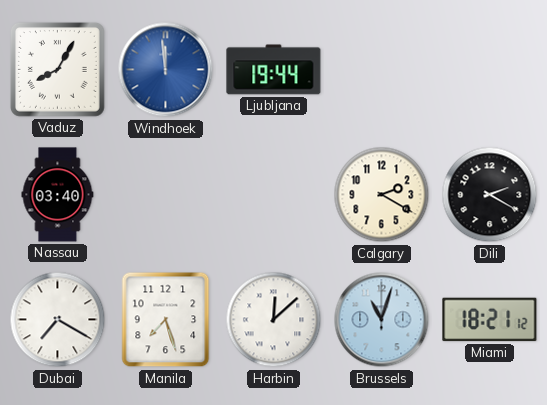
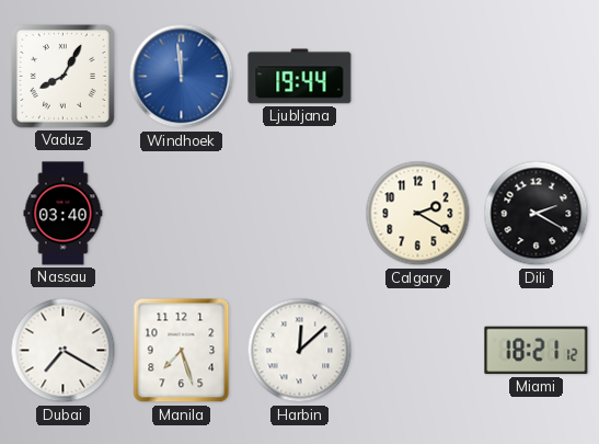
Brussels: 11:03 -> none (382, 320)
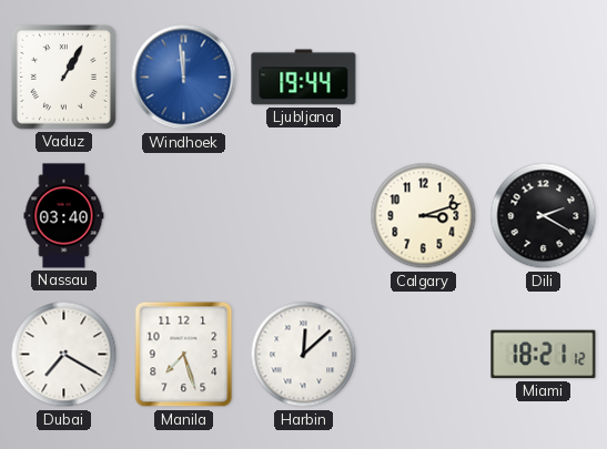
Vaduz: 8:05 -> 1:05 (63, 76)
Calgary: 2:20 -> 3:12 (424, 216)
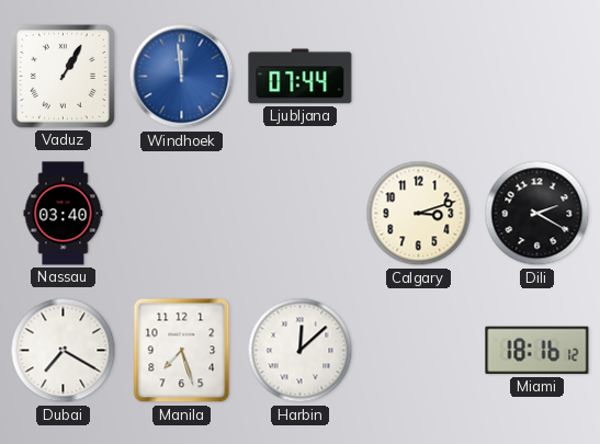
Ljubljana: 19:44 -> 07:44 (301, 77)
Miami: 18:21 -> 18:16 (537, 351)
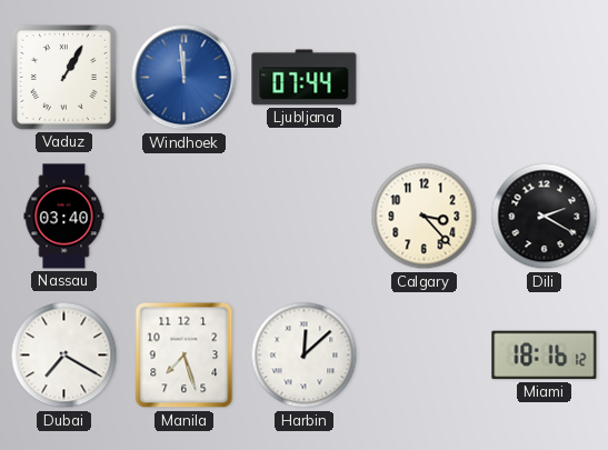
Calgary: 3:12 -> 3:23 (425, 217)
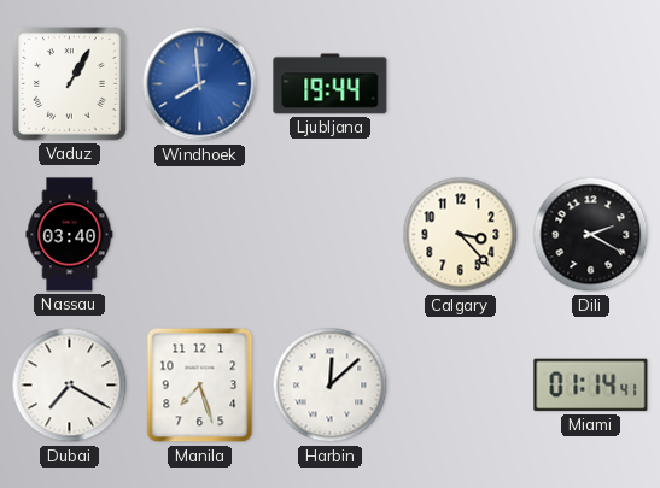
Windhoek: 11:59 -> 7:59 (200, 84)
Ljubljana: 07:44 -> 19:44 (331, 84)
Miami: 18:16 -> 01:14 (591, 386)
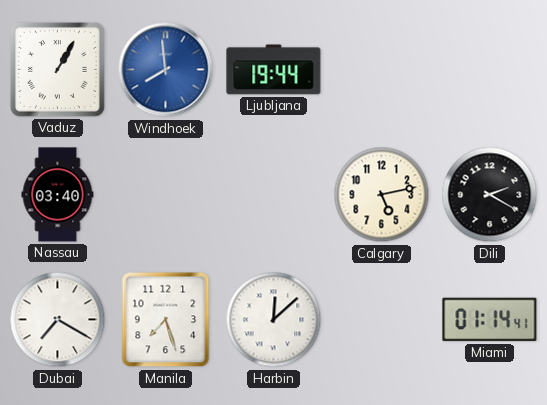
Calgary: 3:23 -> 5:13 (382, 195)
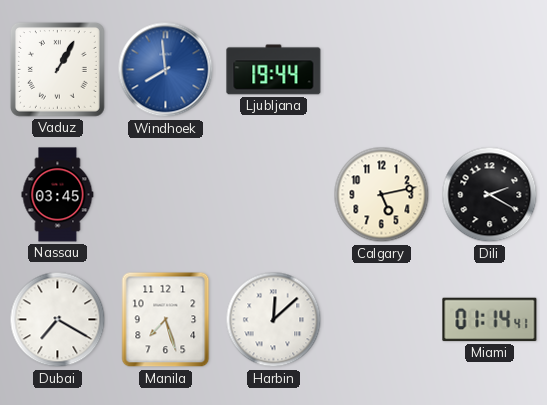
Nassau: 03:40 -> 03:45 (58, 195)
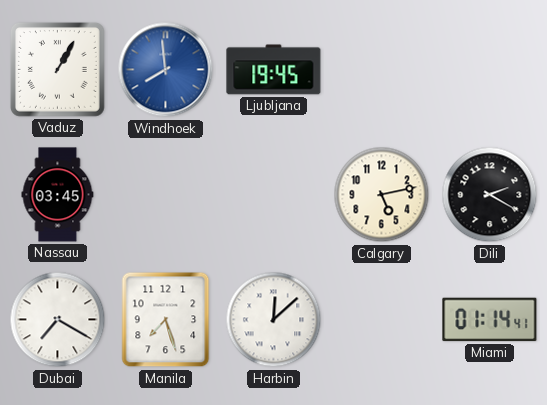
Ljubljana: 19:44 -> 19:45 (274, 70)
